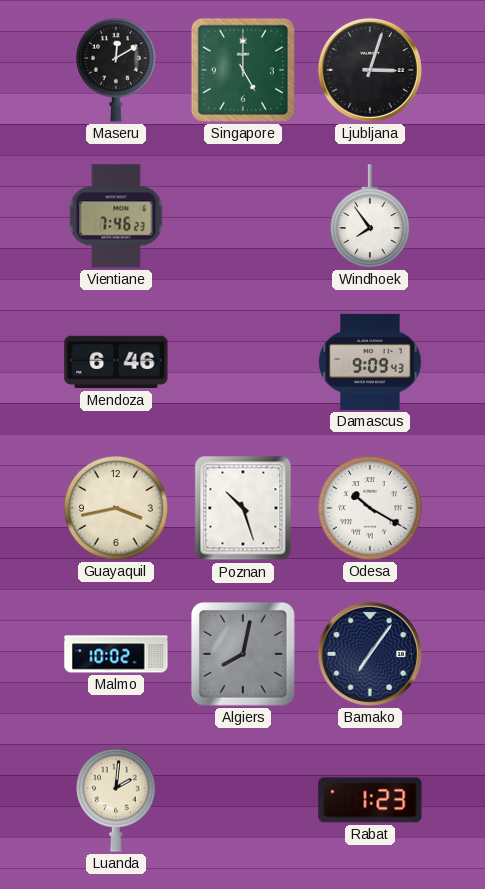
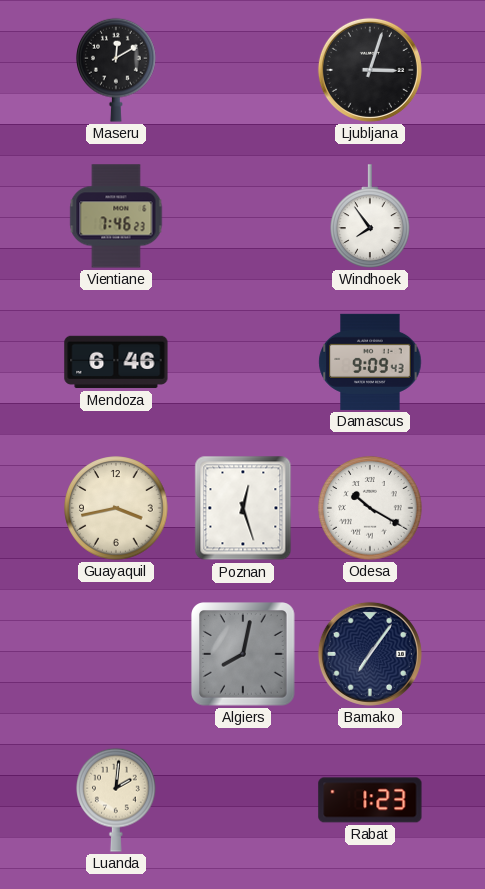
Singapore: 5:00 -> none (243, 70)
Poznan: 10:27 -> 12:27 (243, 508)
Malmo: 10:02 -> none (116, 654)
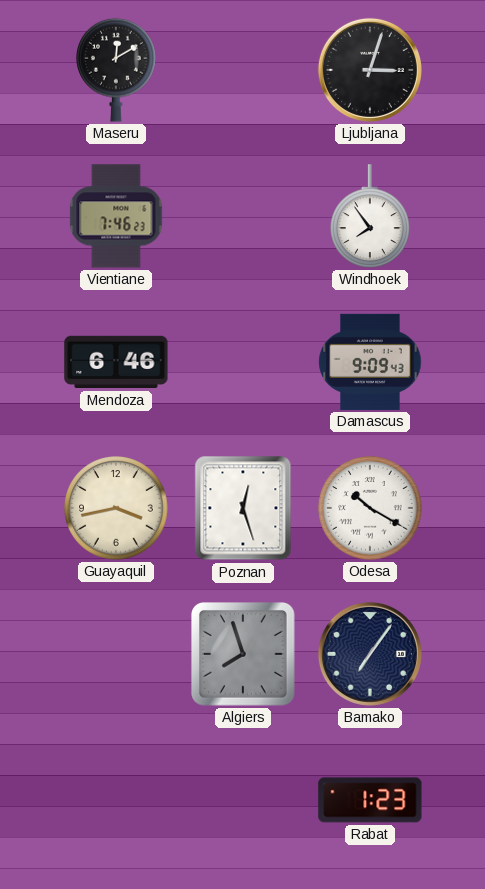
Algiers: 8:02 -> 7:57 (243, 654)
Luanda: 2:01 -> none (117, 800)
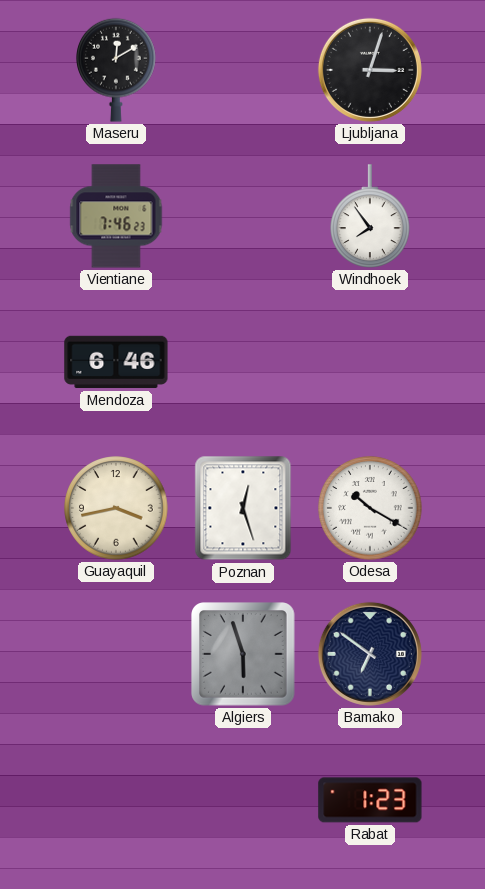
Damascus: 9:09 -> none (370, 362)
Algiers: 7:57 -> 5:57 (243, 654)
Bamako: 7:06 -> 6:51 (370, 654)
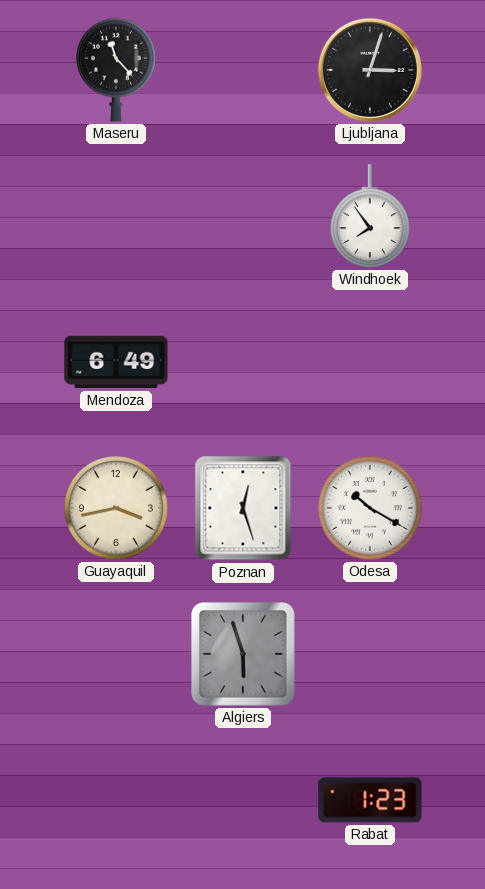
Maseru: 12:10 -> 11:23 (117, 70)
Vientiane: 7:46 -> none (116, 216)
Mendoza: 6:46 -> 6:49 (116, 362)
Bamako: 6:51 -> none (370, 654)
